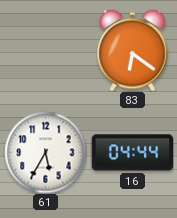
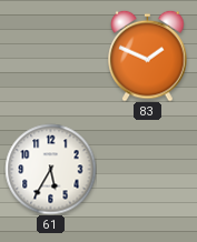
83: 6:21 -> 1:49 (148, 56)
16: 04:44 -> none (132, 153)
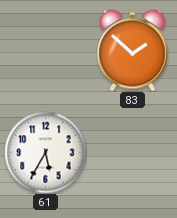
83: 1:49 -> 1:52 (133, 50)
